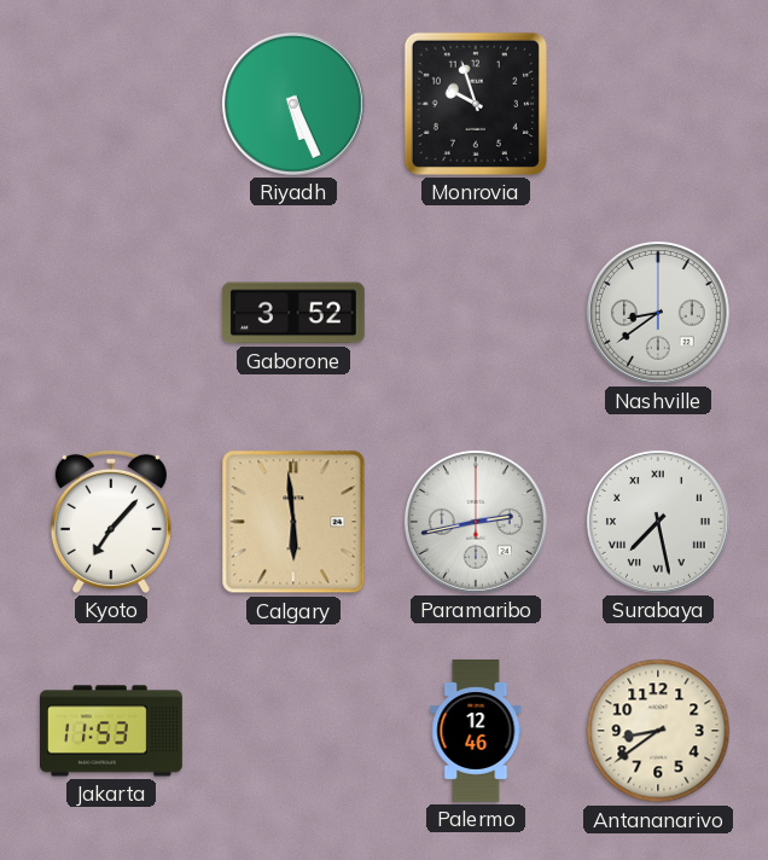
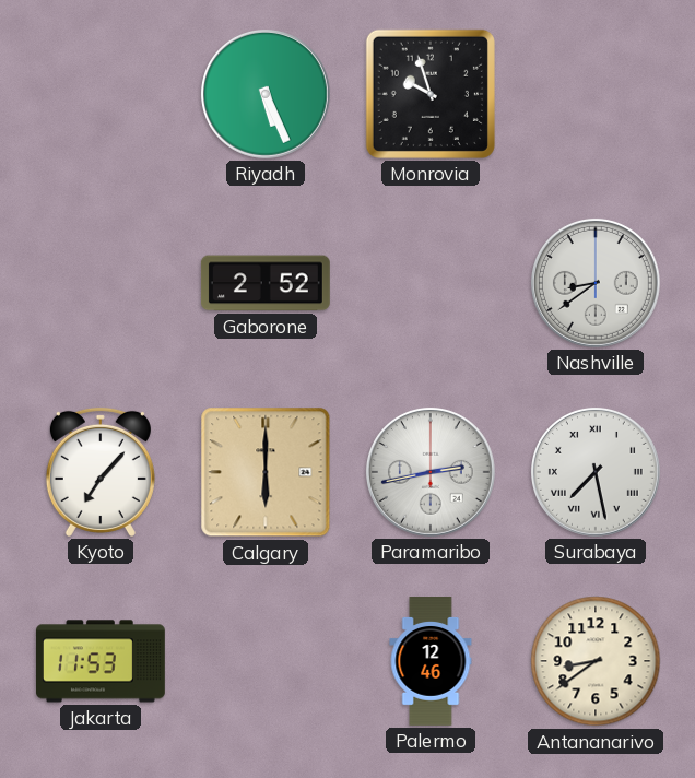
Gaborone: 3:52 -> 2:52 (266, 283)
Calgary: 5:59 -> 6:00 (266, 472)
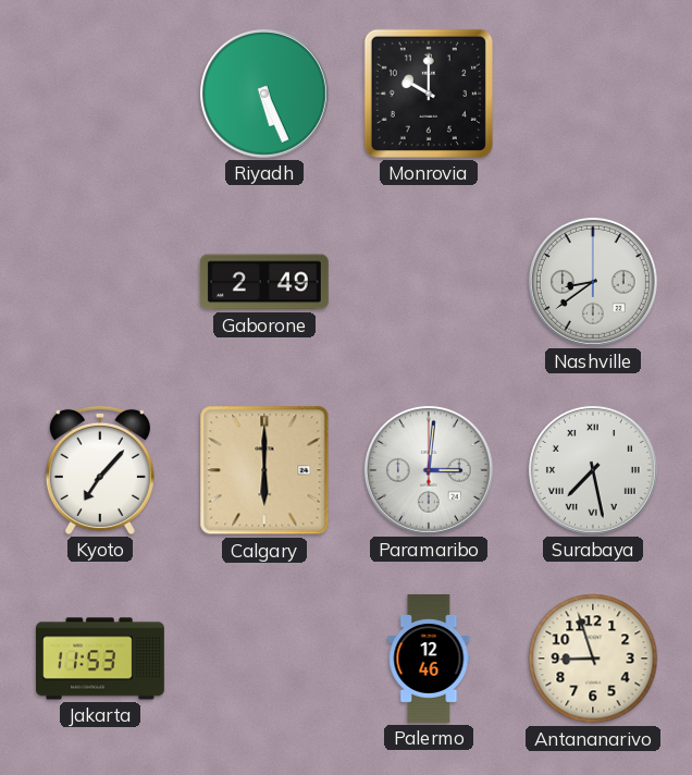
Monrovia: 9:57 -> 10:00 (429, 94)
Gaborone: 2:52 -> 2:49 (264, 282)
Paramaribo: 2:43 -> 3:01 (429, 470)
Antananarivo: 8:39 -> 8:57 (593, 659)
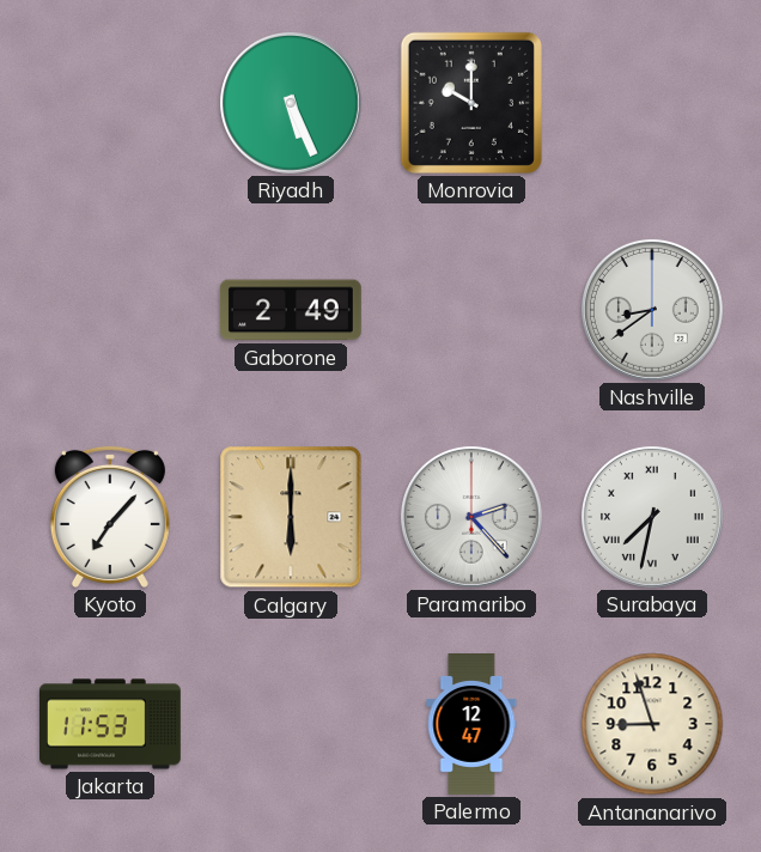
Paramaribo: 3:01 -> 2:23 (471, 517)
Surabaya: 7:28 -> 7:32 (652, 517)
Palermo: 12:46 -> 12:47 (471, 725)
